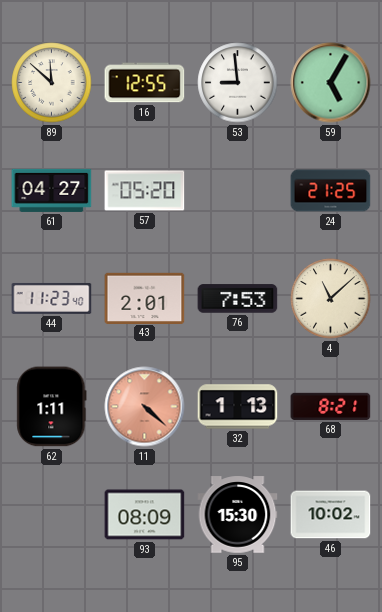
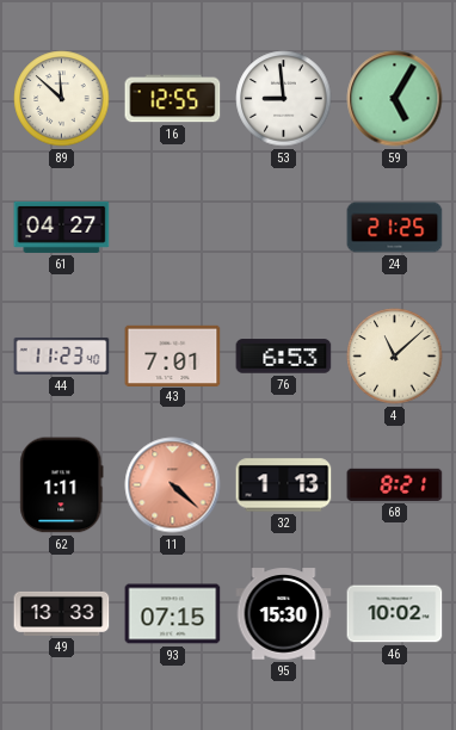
57: 05:20 -> none (145, 191)
43: 2:01 -> 7:01 (173, 355)
76: 7:53 -> 6:53 (284, 357)
49: none -> 13:33 (62, 613)
93: 08:09 -> 07:15 (173, 614)
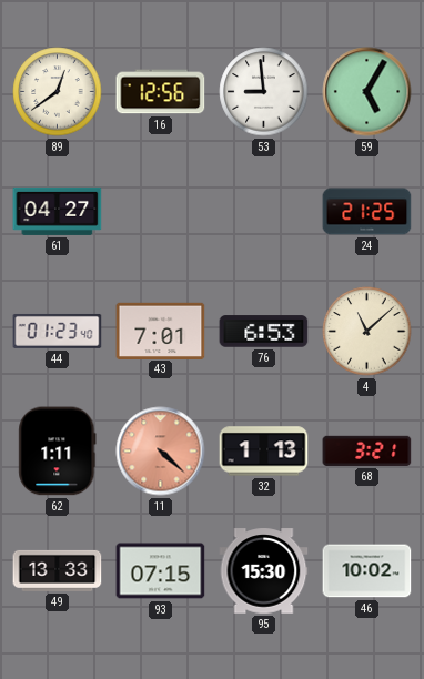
89: 11:52 -> 12:39 (58, 92)
16: 12:55 -> 12:56 (161, 92)
44: 11:23 -> 01:23 (58, 331)
68: 8:21 -> 3:21 (367, 450)
